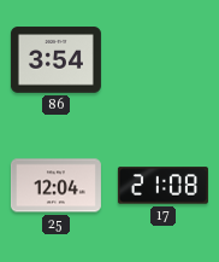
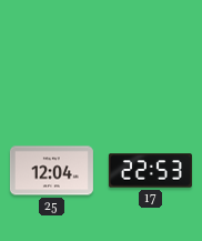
86: 3:54 -> none (55, 60)
17: 21:08 -> 22:53 (150, 171)
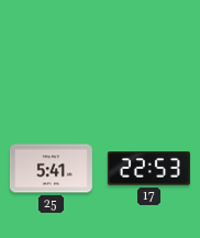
25: 12:04 -> 5:41 (51, 169)
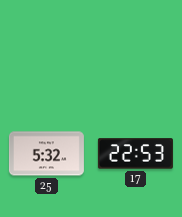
25: 5:41 -> 5:32 (46, 154)
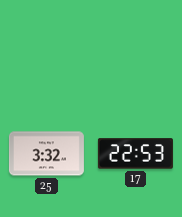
25: 5:32 -> 3:32 (46, 154)
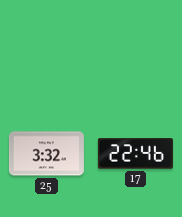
17: 22:53 -> 22:46 (135, 154)
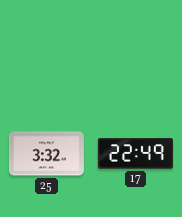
17: 22:46 -> 22:49 (135, 154)
